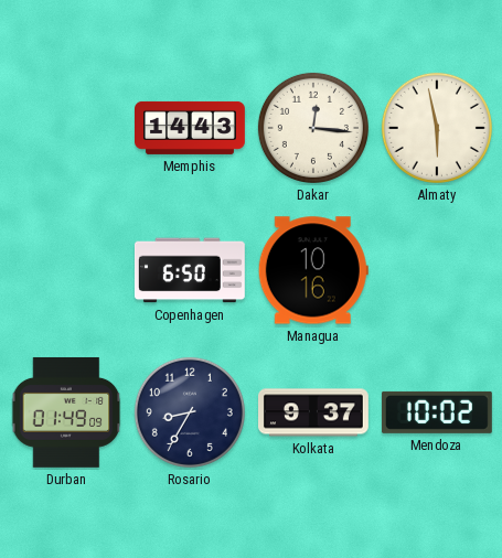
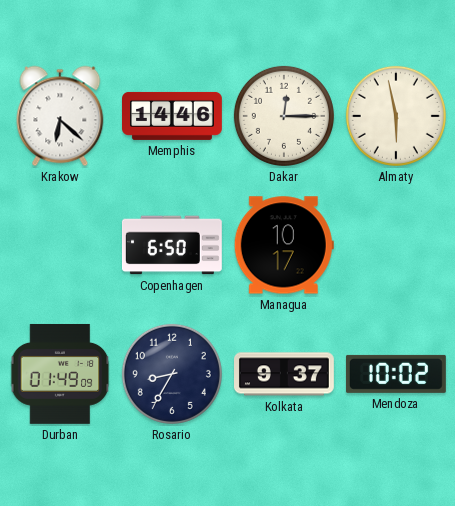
Krakow: none -> 6:22 (60, 116)
Memphis: 14:43 -> 14:46 (173, 116)
Dakar: 12:16 -> 12:15 (284, 116)
Managua: 10:16 -> 10:17 (284, 245)
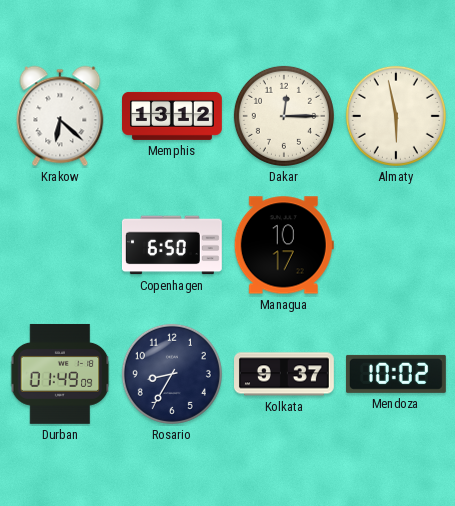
Memphis: 14:46 -> 13:12 (173, 116)
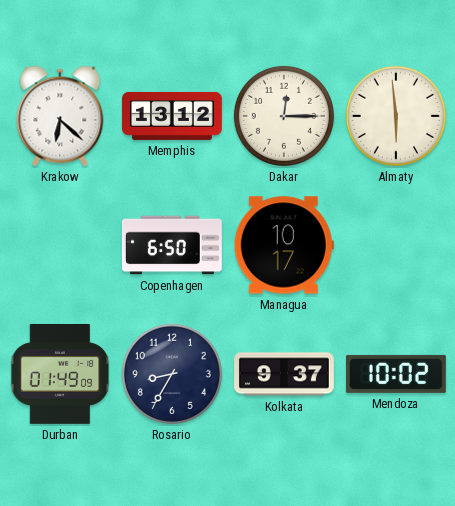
Almaty: 5:58 -> 5:59 (396, 116)
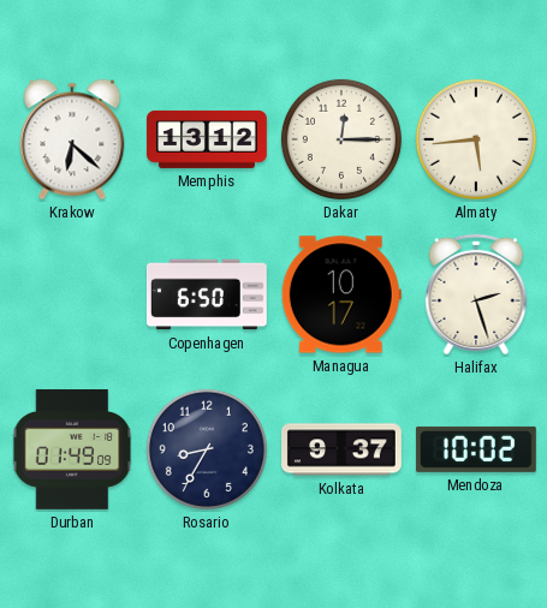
Almaty: 5:59 -> 5:44 (476, 139)
Halifax: none -> 2:27 (476, 294)
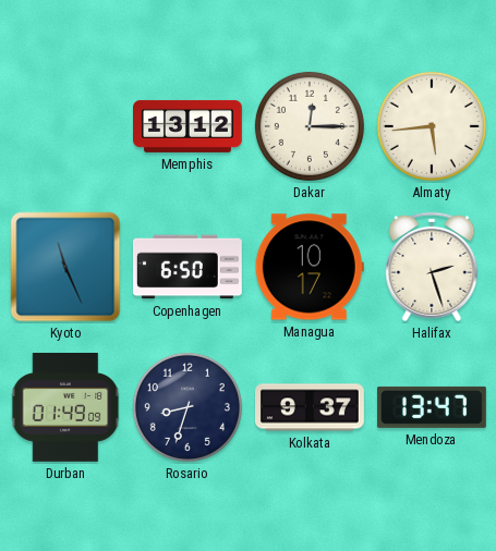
Krakow: 6:22 -> none (72, 139)
Kyoto: none -> 11:26 (65, 267)
Rosario: 8:35 -> 8:33 (187, 407)
Mendoza: 10:02 -> 13:47 (432, 407)
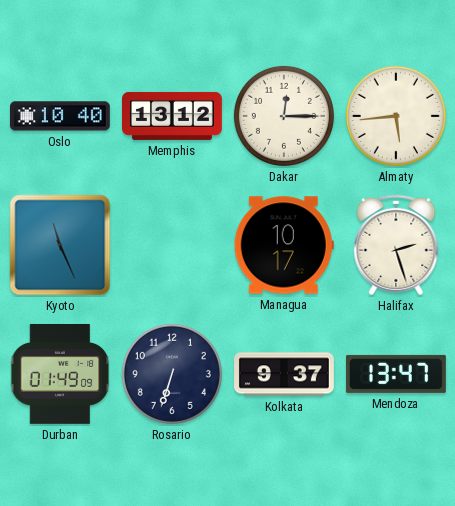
Oslo: none -> 10:40 (60, 116)
Copenhagen: 6:50 -> none (187, 267)
Rosario: 8:33 -> 6:33 (172, 374)
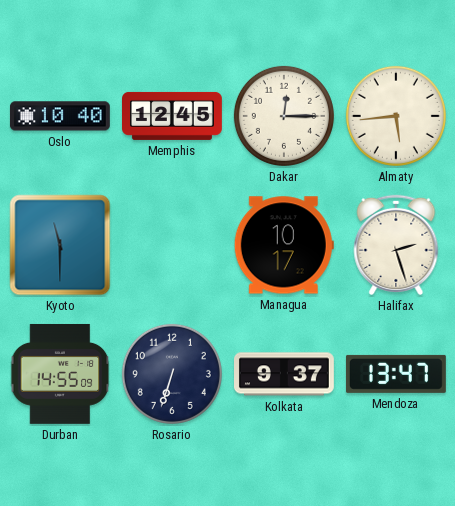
Memphis: 13:12 -> 12:45 (173, 116)
Kyoto: 11:26 -> 11:30 (60, 245)
Durban: 01:49 -> 14:55 (60, 374)
